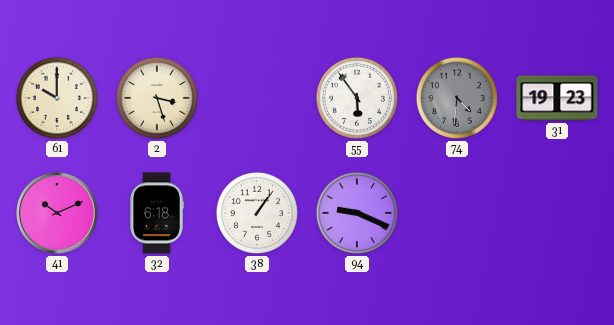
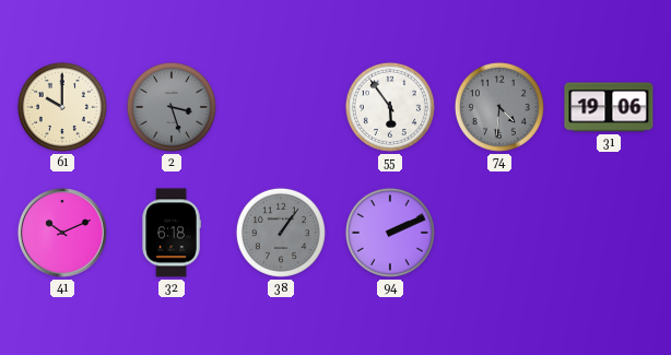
2 dial: cream -> grey (172, 107)
31: 19:23 -> 19:06 (609, 107)
38 dial: white -> grey (281, 233)
94: 9:19 -> 2:11 (390, 233)
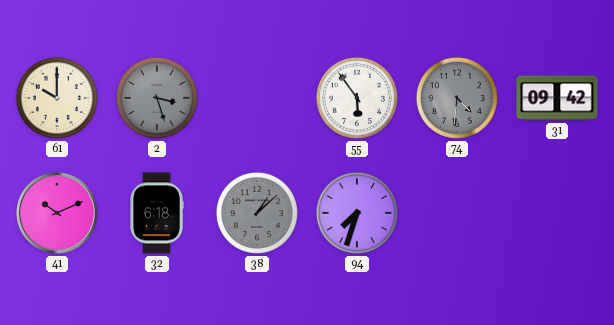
31: 19:06 -> 09:42 (557, 98)
38: 1:06 -> 1:08 (257, 213)
94: 2:11 -> 7:33 (357, 213)
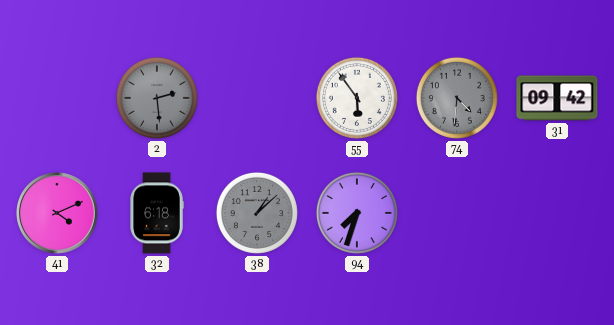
61: 10:00 -> none (57, 98)
2: 3:27 -> 2:29 (157, 98)
41: 10:11 -> 4:11 (58, 214)
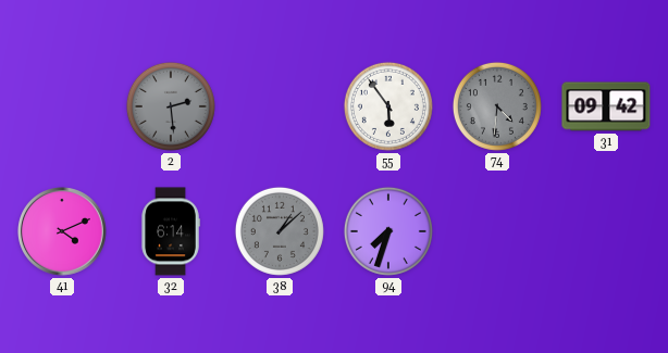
32: 6:18 -> 6:14 (171, 231)
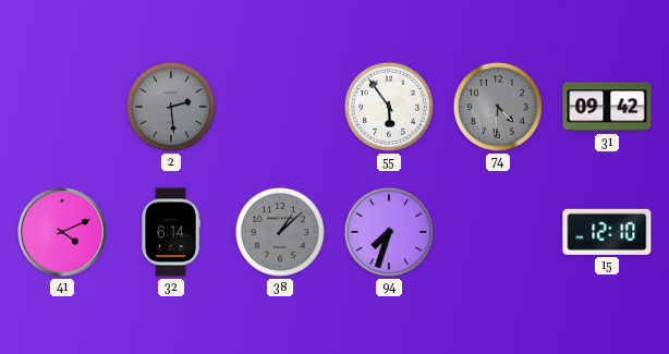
15: none -> 12:10 (607, 232)
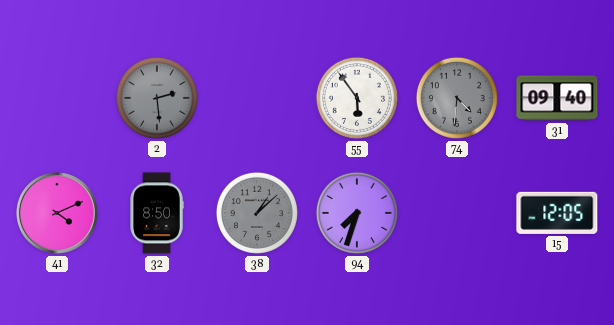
31: 09:42 -> 09:40 (557, 98)
32: 6:14 -> 8:50 (157, 213)
15: 12:10 -> 12:05 (557, 213)
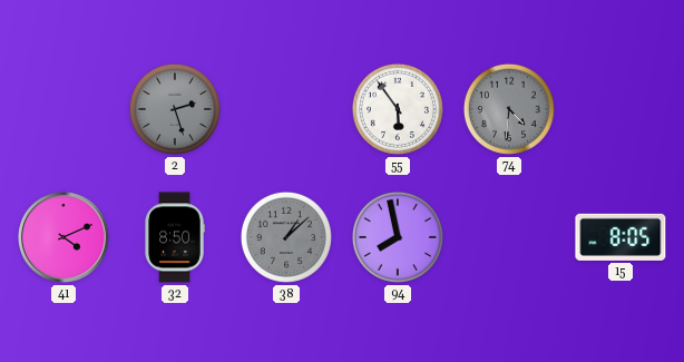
2: 2:29 -> 2:27 (175, 109)
31: 09:40 -> none (557, 98)
94: 7:33 -> 7:58 (398, 237)
15: 12:05 -> 8:05 (621, 237)
